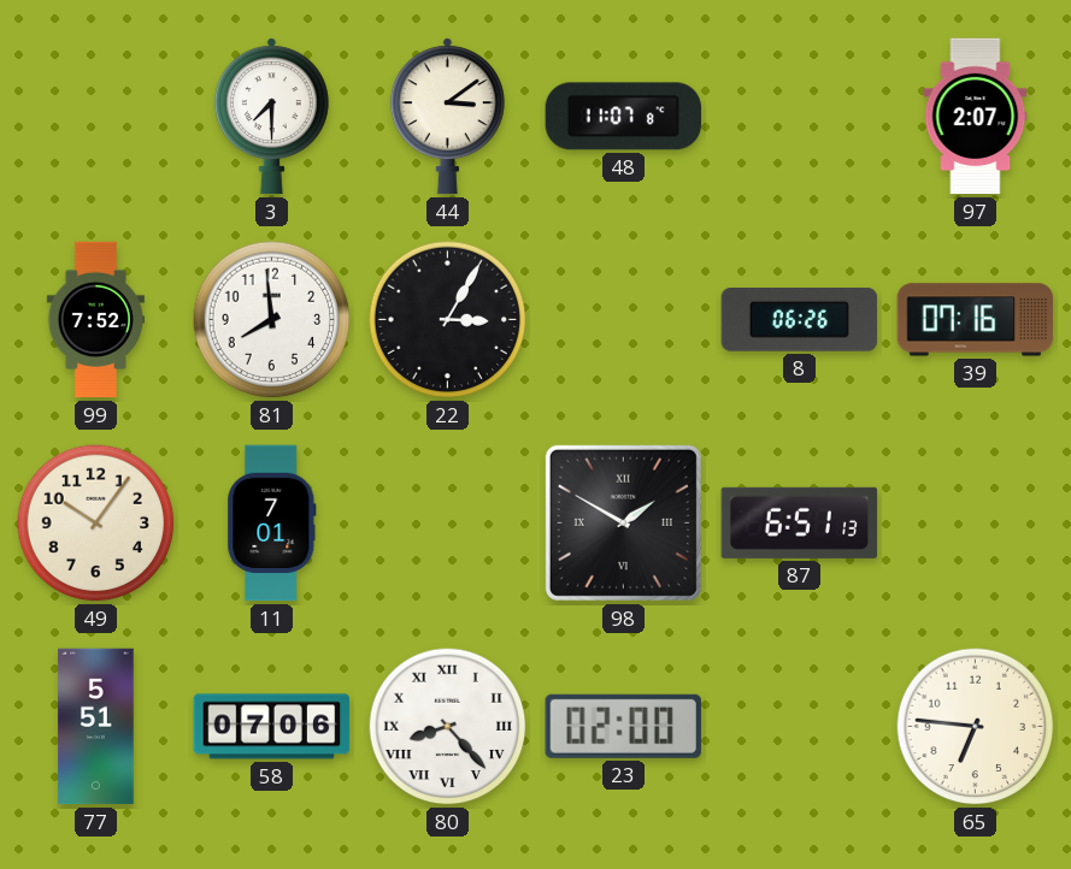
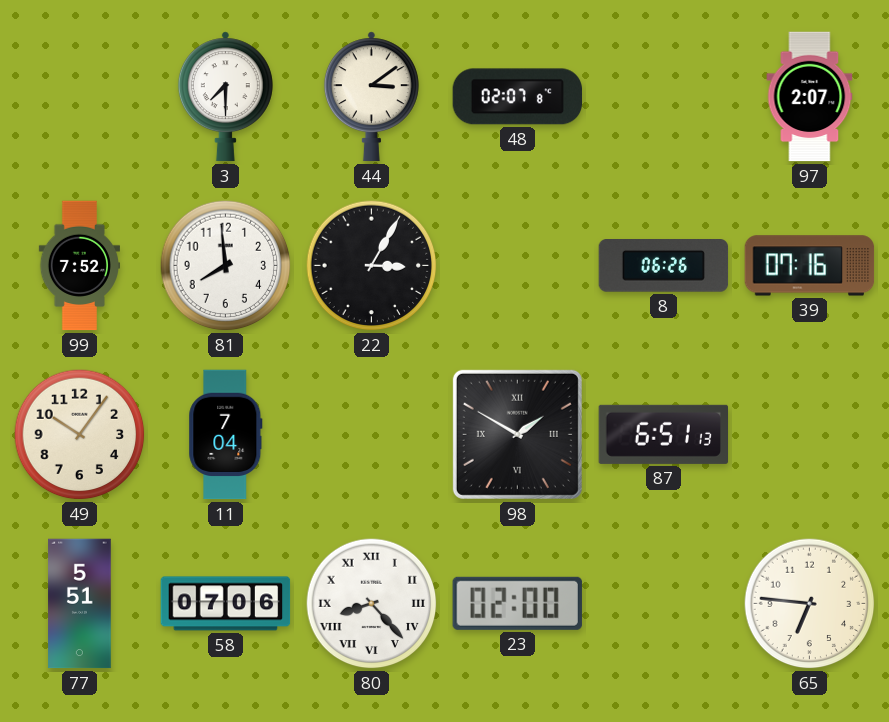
48: 11:07 -> 02:07 (518, 97)
11: 7:01 -> 7:04 (226, 435)
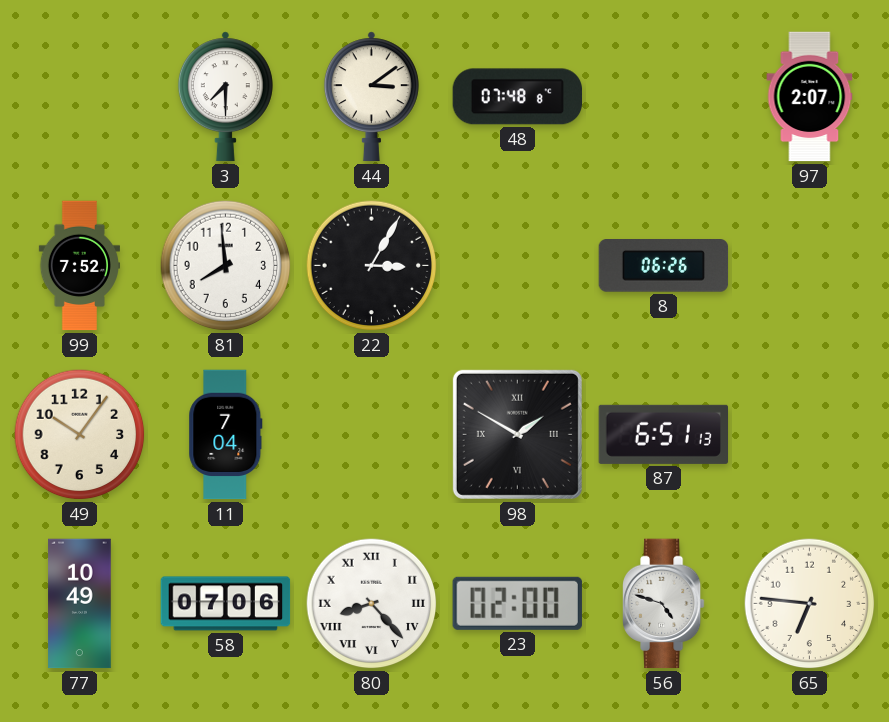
48: 02:07 -> 07:48 (518, 97)
39: 07:16 -> none (810, 266)
77: 5:51 -> 10:49 (80, 604)
56: none -> 4:48 (664, 604)
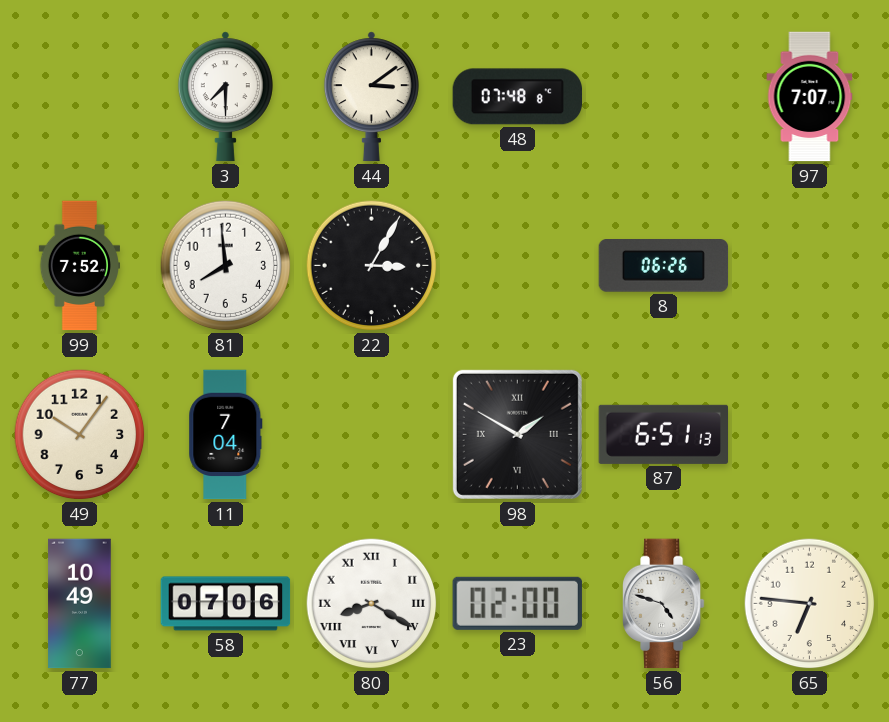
97: 2:07 -> 7:07 (810, 97)
80: 8:23 -> 8:20 (372, 604)
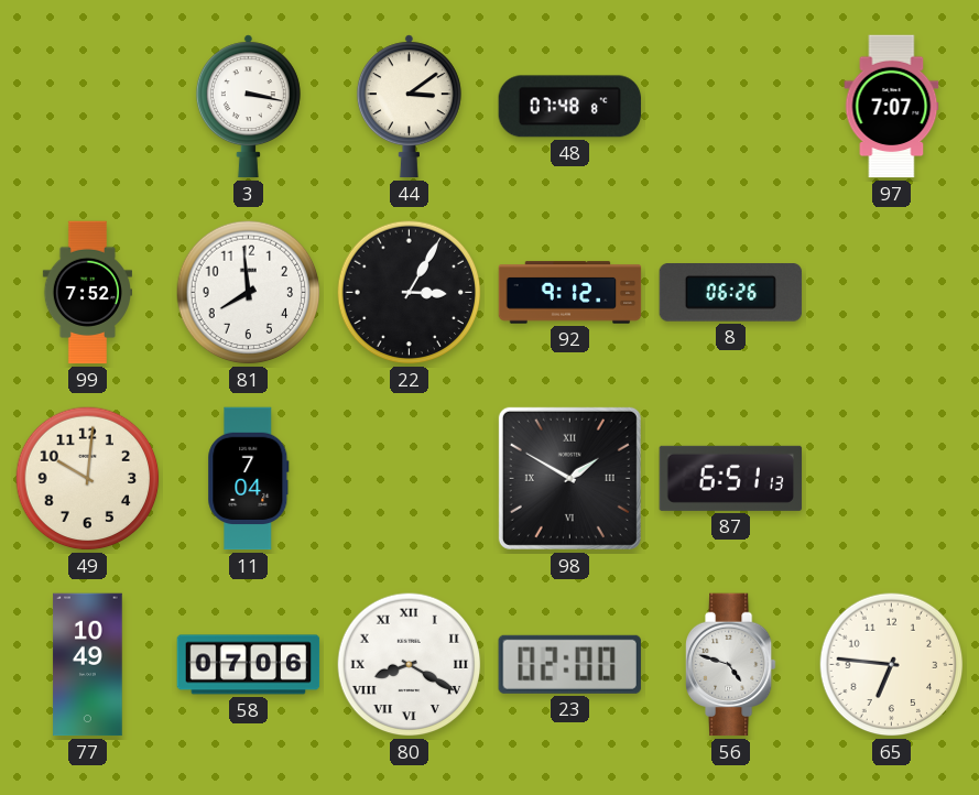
3: 7:30 -> 3:17 (248, 107)
92: none -> 9:12 (570, 293)
49: 10:06 -> 10:01 (88, 479)
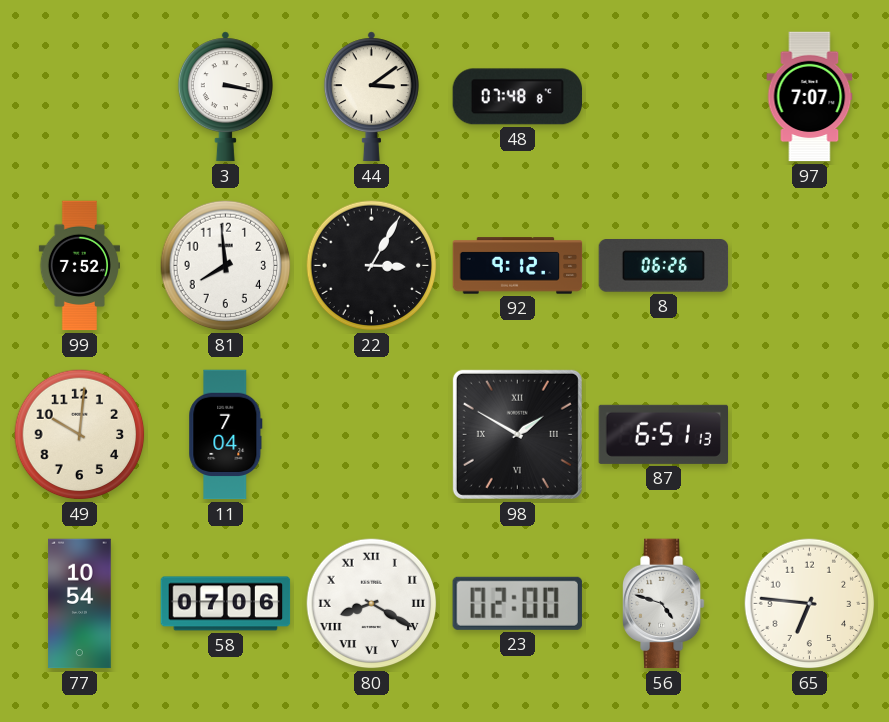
77: 10:49 -> 10:54 (80, 604)
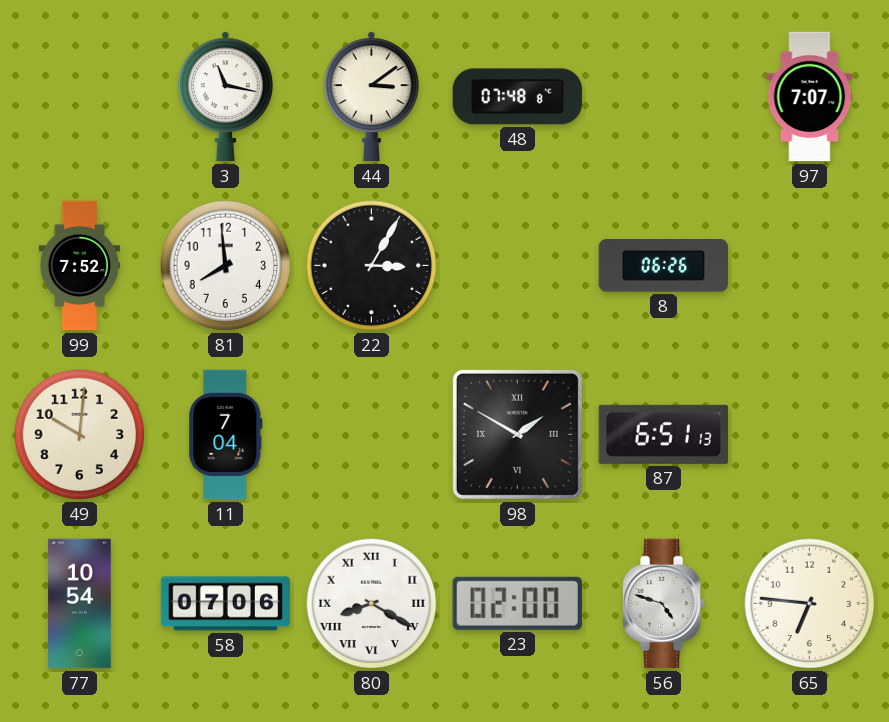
3: 3:17 -> 11:17 (225, 97)
92: 9:12 -> none (518, 266)
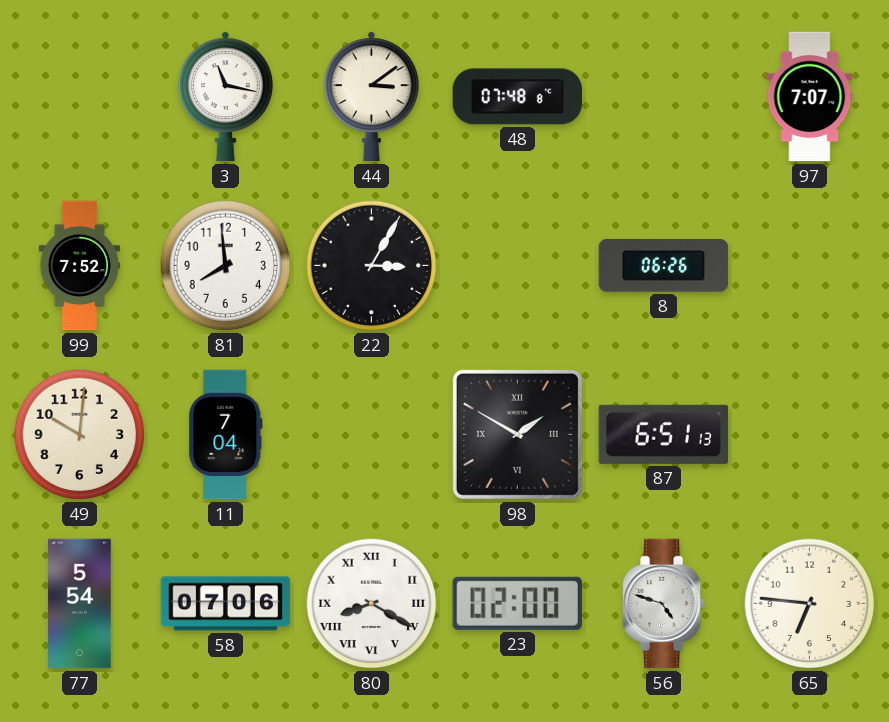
77: 10:54 -> 5:54 (80, 604)
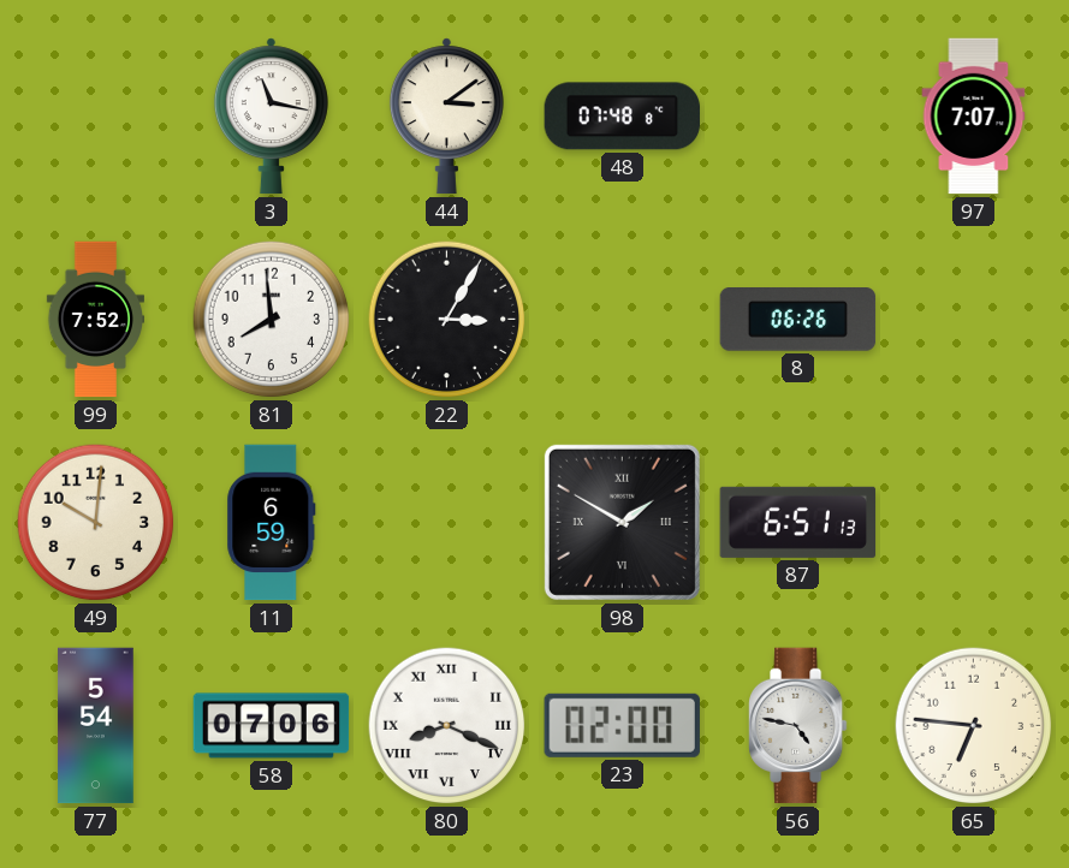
11: 7:04 -> 6:59 (272, 523)
80: 8:20 -> 8:19 (447, 726)
56: 4:48 -> 4:47 (798, 726)
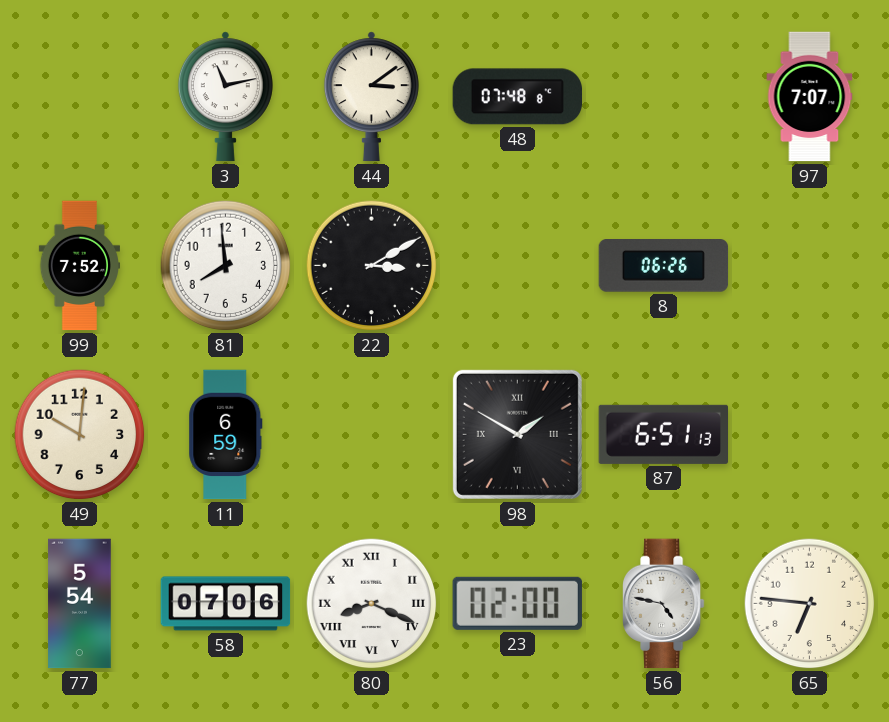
3: 11:17 -> 11:13 (225, 97)
22: 3:05 -> 3:10 (372, 266)
